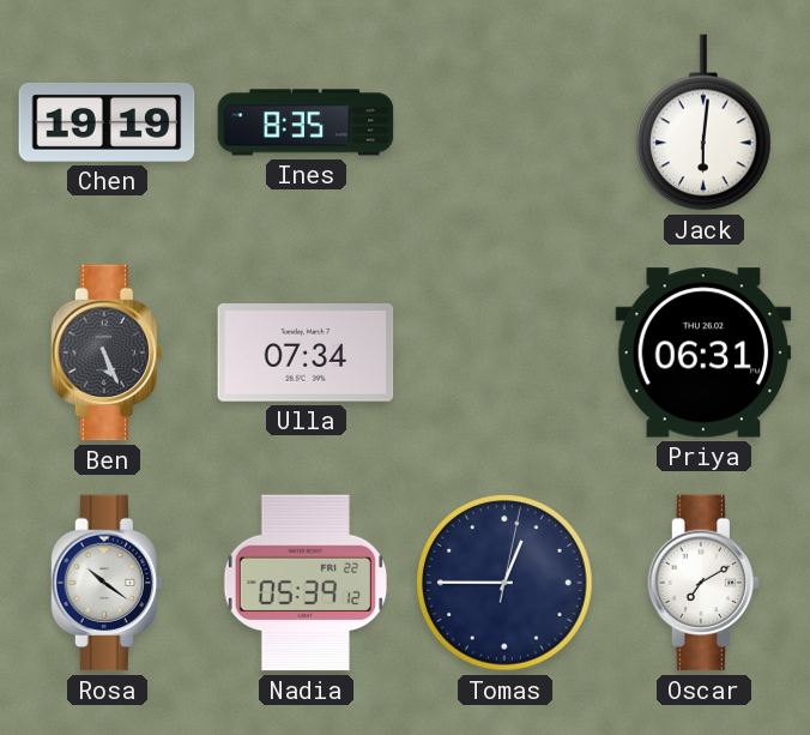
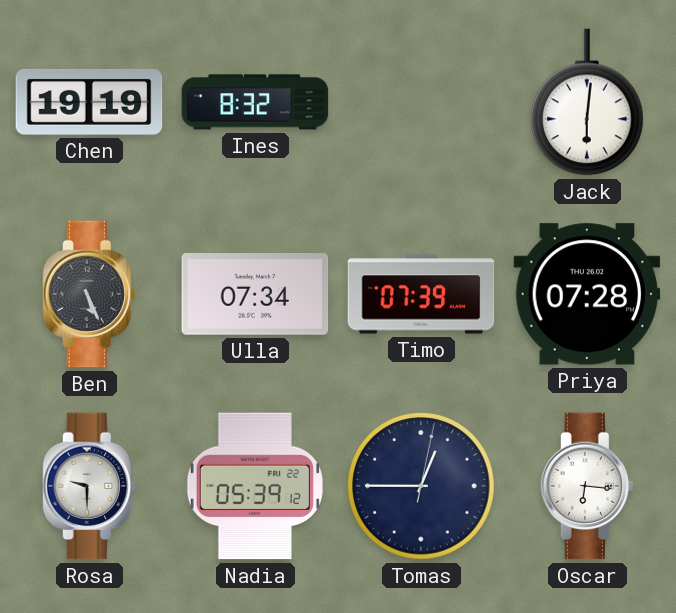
Ines: 8:35 -> 8:32 (255, 102)
Timo: none -> 07:39 (421, 294)
Priya: 06:31 -> 07:28 (587, 294)
Rosa: 10:21 -> 9:30 (88, 486)
Oscar: 7:10 -> 6:16 (586, 486)
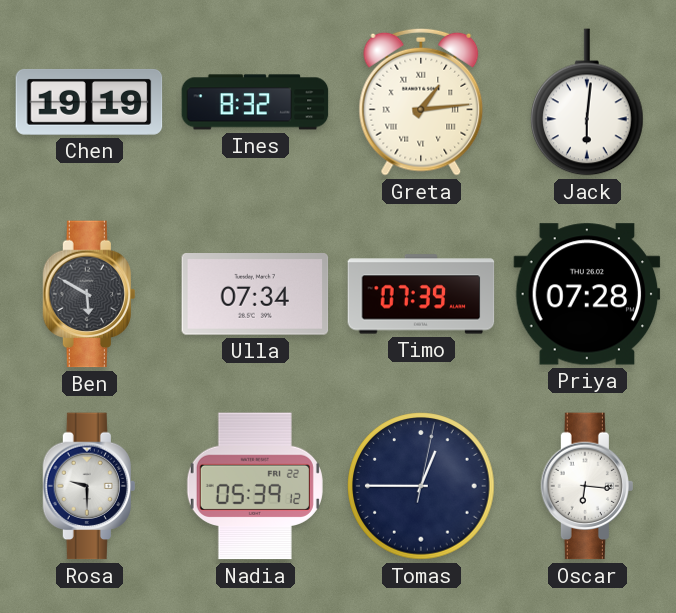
Greta: none -> 1:14 (421, 102)
Ben: 5:26 -> 5:50 (88, 294)
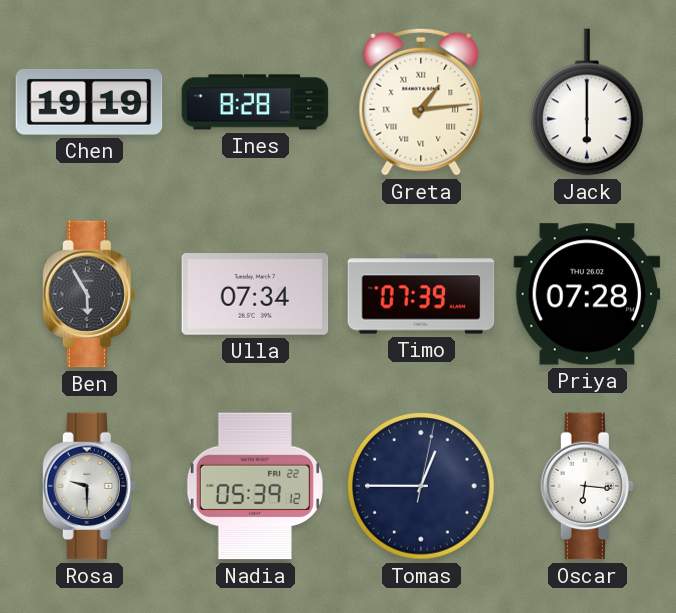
Ines: 8:32 -> 8:28 (255, 102)
Jack: 6:01 -> 6:00 (588, 102)
Ben: 5:50 -> 5:55 (88, 294)
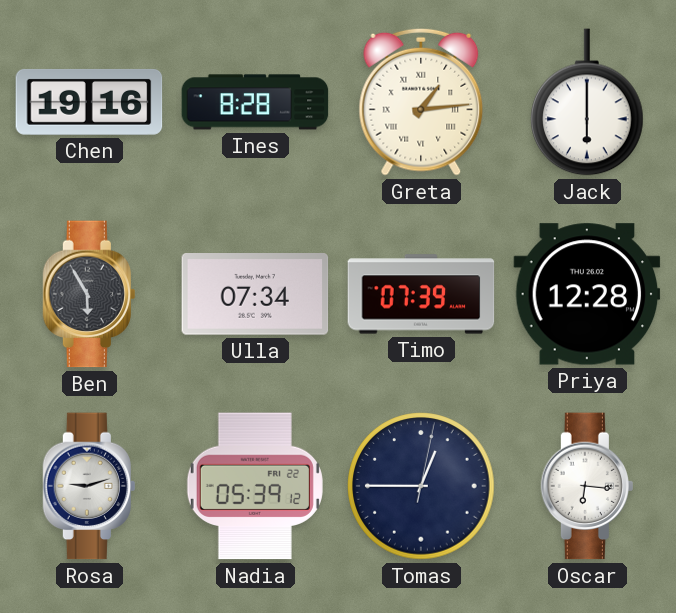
Chen: 19:19 -> 19:16 (89, 102)
Priya: 07:28 -> 12:28 (587, 294)
Rosa: 9:30 -> 9:12 (88, 486)
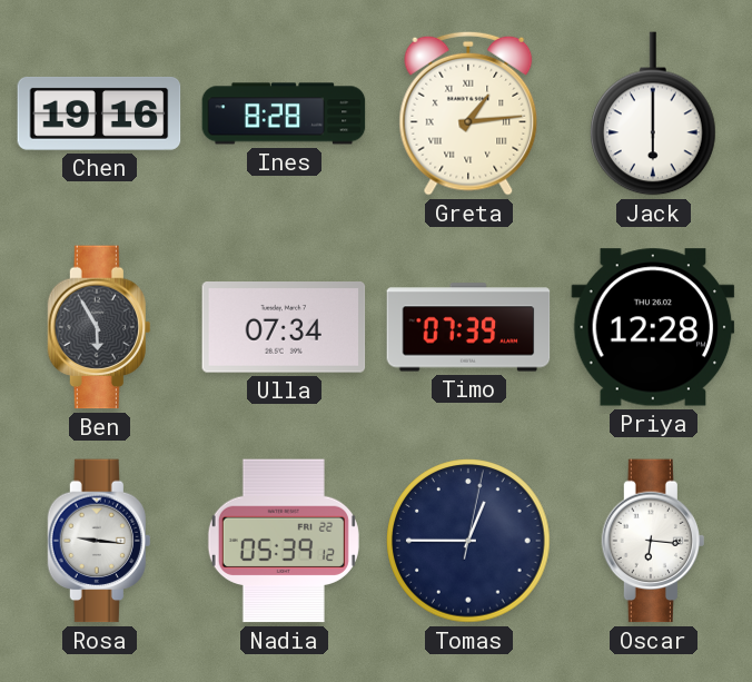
Rosa: 9:12 -> 9:16 (98, 541)
